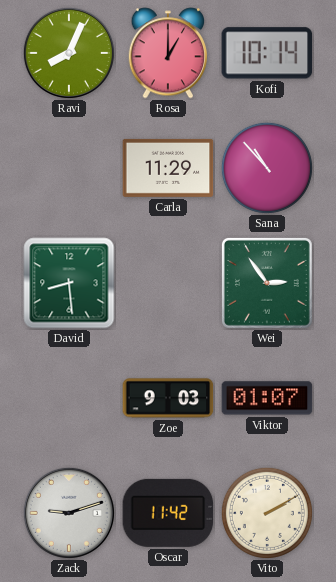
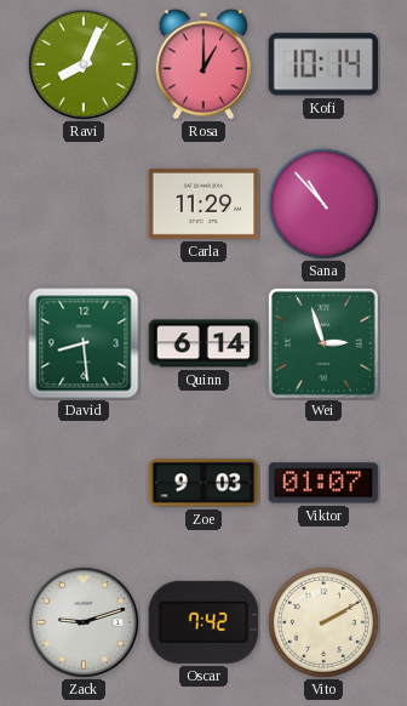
Quinn: none -> 6:14 (203, 343)
Wei: 2:54 -> 2:57 (323, 343)
Oscar: 11:42 -> 7:42 (203, 622)
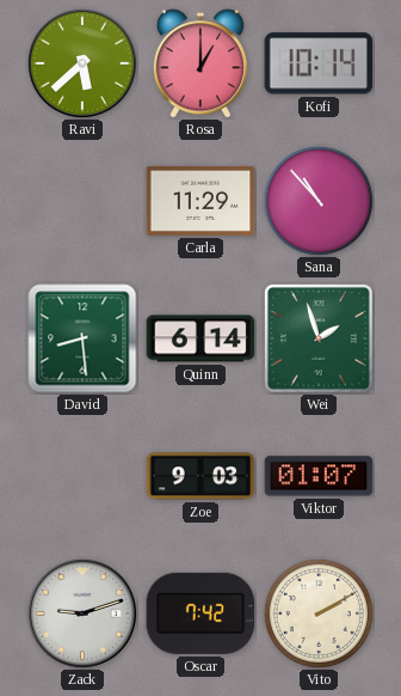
Ravi: 8:04 -> 5:38 (82, 63)
Wei: 2:57 -> 1:57 (319, 338)
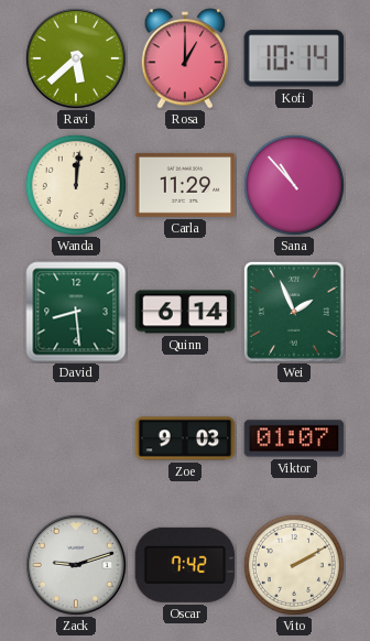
Wanda: none -> 12:01 (76, 185)
Wei: 1:57 -> 1:56 (294, 312)
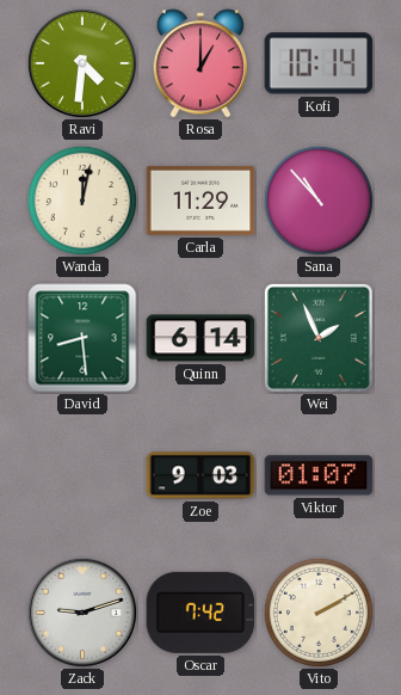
Ravi: 5:38 -> 4:31 (82, 63)
Wanda: 12:01 -> 12:02 (82, 201)
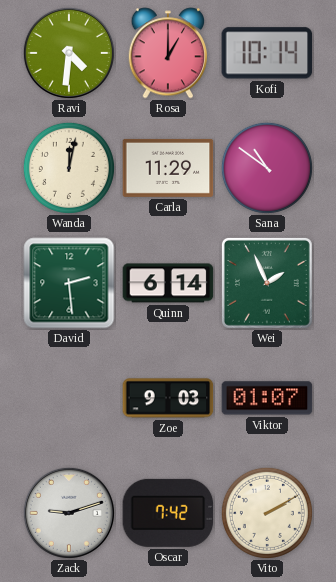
Sana: 10:53 -> 10:51 (267, 168)
David: 8:29 -> 2:29 (69, 283)
